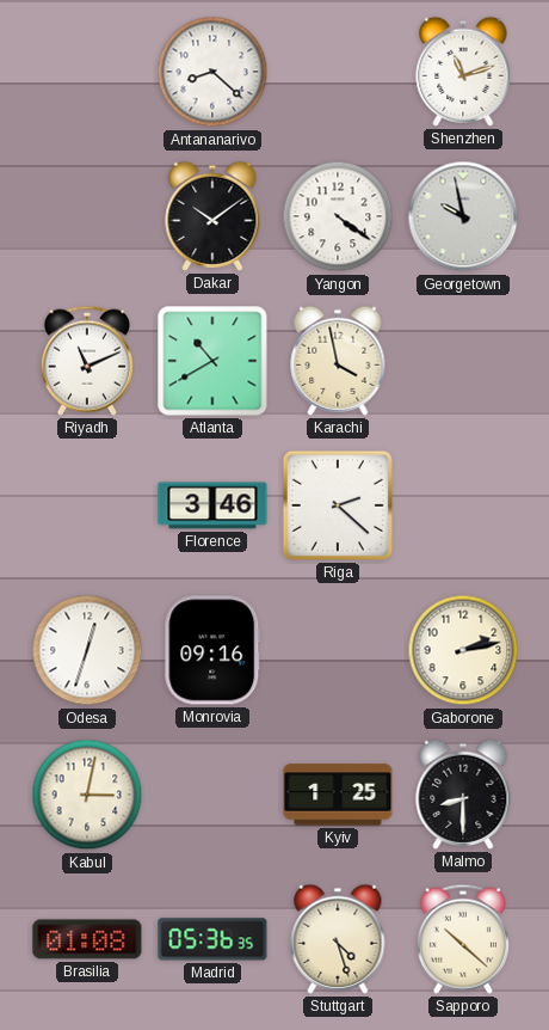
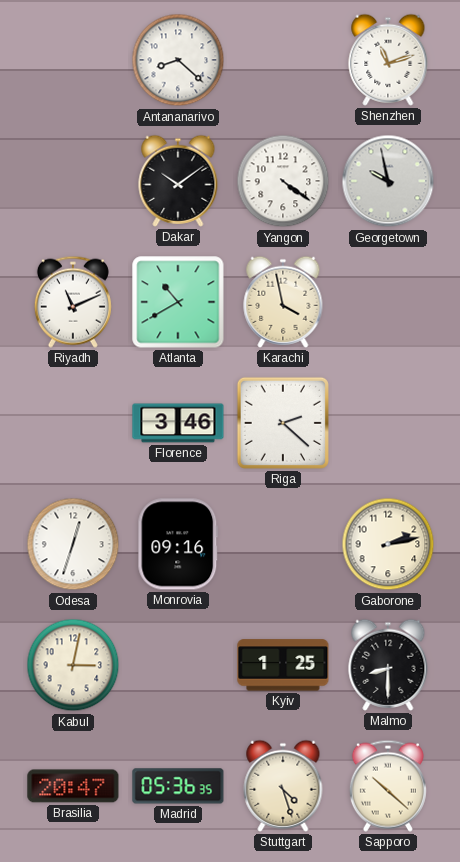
Brasilia: 01:08 -> 20:47 (73, 786)
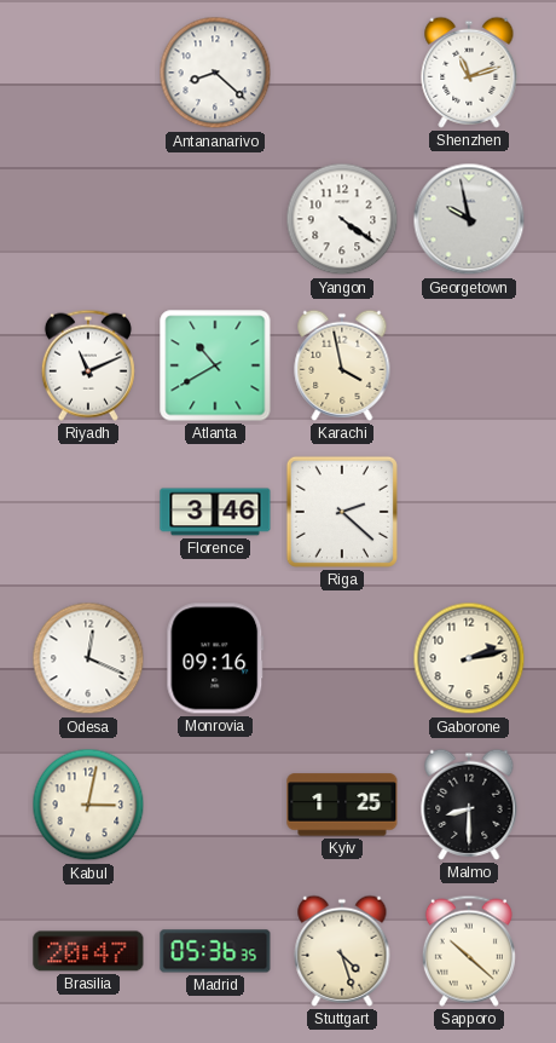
Dakar: 10:09 -> none (178, 181)
Odesa: 12:33 -> 12:19 (88, 658)
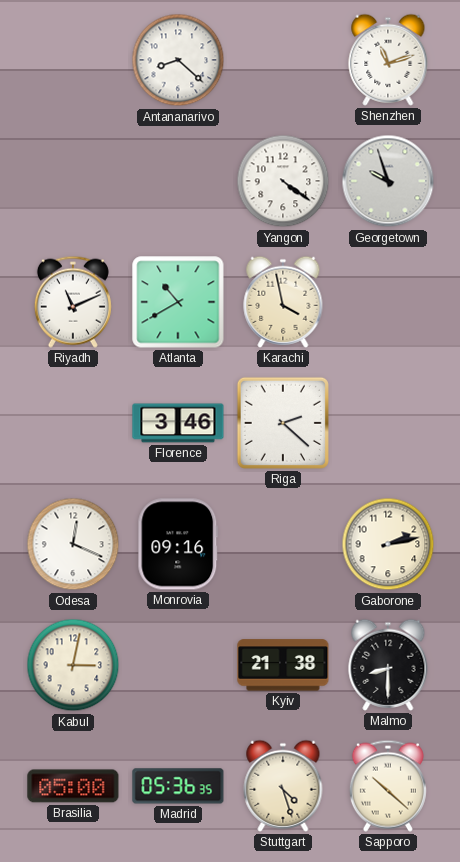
Georgetown: 9:58 -> 9:57 (388, 181)
Kyiv: 1:25 -> 21:38 (283, 665)
Brasilia: 20:47 -> 05:00 (73, 786)
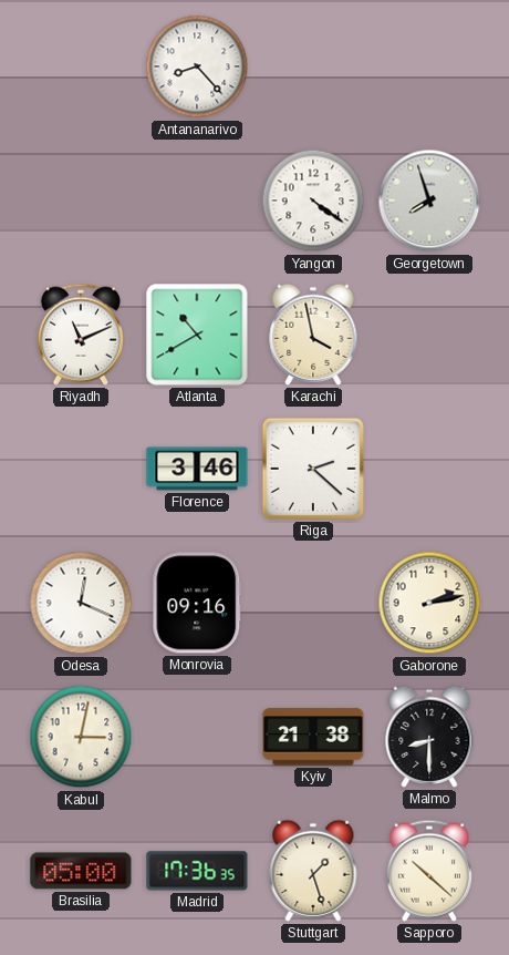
Antananarivo: 8:22 -> 8:23 (197, 66)
Shenzhen: 11:12 -> none (388, 60)
Georgetown: 9:57 -> 7:57 (429, 201)
Madrid: 05:36 -> 17:36 (197, 871)
Stuttgart: 4:27 -> 1:27 (313, 871)
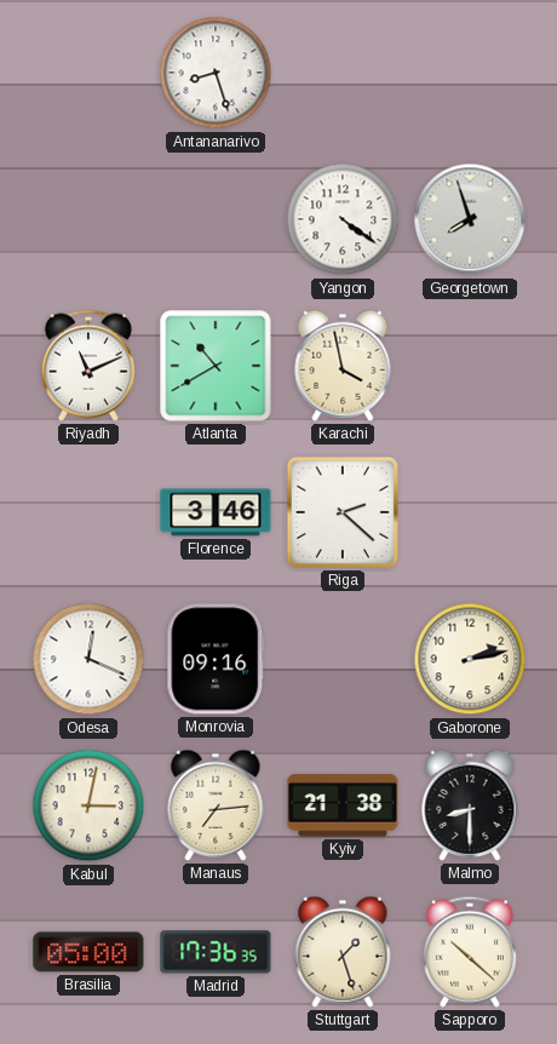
Antananarivo: 8:23 -> 8:27 (216, 73)
Manaus: none -> 7:14 (216, 805)
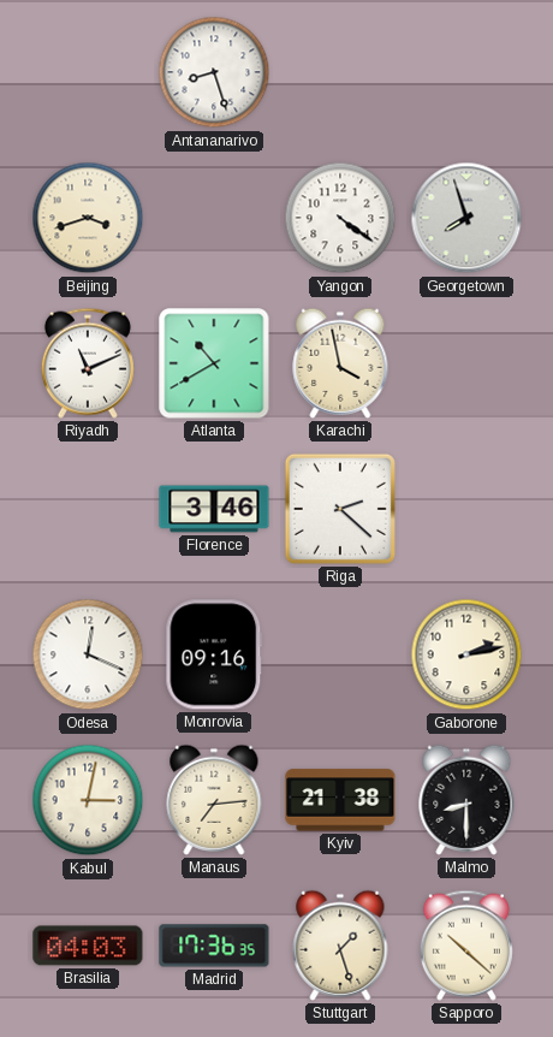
Beijing: none -> 3:42 (88, 218)
Brasilia: 05:00 -> 04:03 (88, 946)
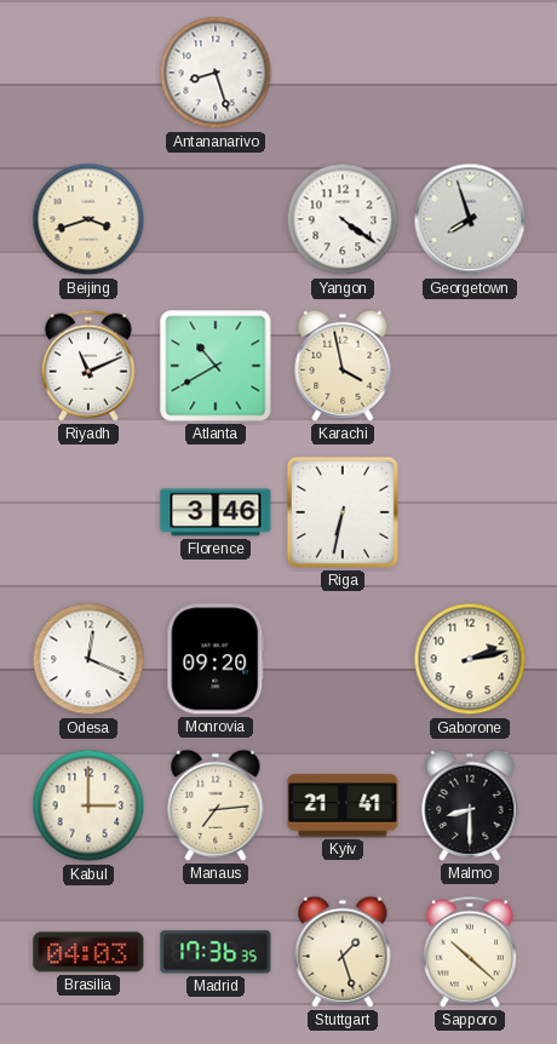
Riga: 2:22 -> 6:32 (343, 512)
Monrovia: 09:16 -> 09:20 (216, 659)
Kabul: 3:02 -> 3:00 (88, 805)
Kyiv: 21:38 -> 21:41 (343, 805)
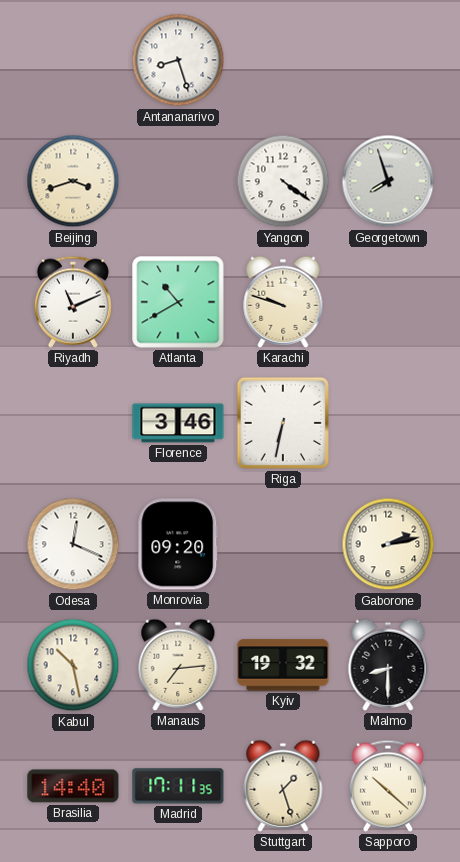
Karachi: 3:58 -> 9:48 (283, 302)
Kabul: 3:00 -> 10:28 (73, 665)
Kyiv: 21:41 -> 19:32 (283, 665)
Brasilia: 04:03 -> 14:40 (73, 786)
Madrid: 17:36 -> 17:11 (178, 786)
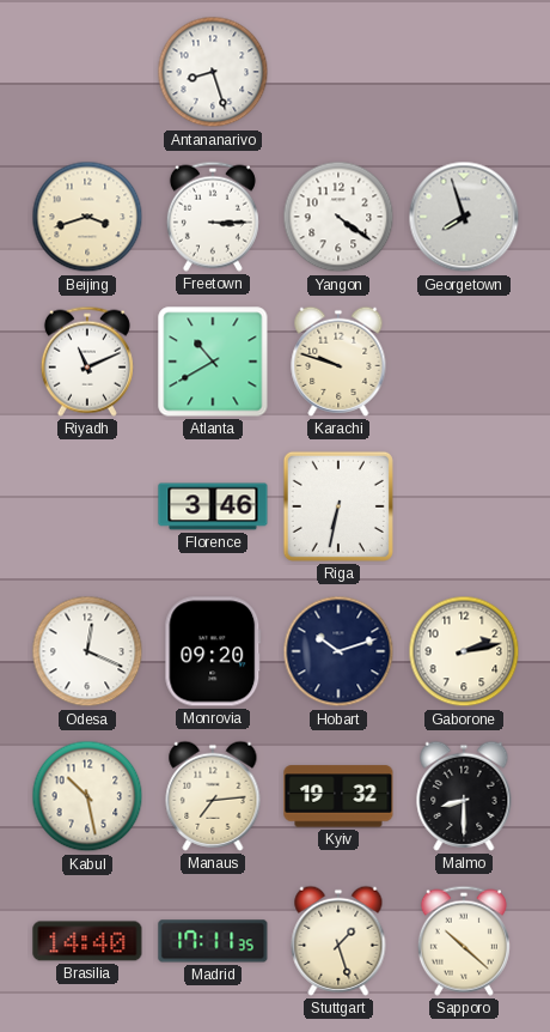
Freetown: none -> 3:15 (213, 217)
Hobart: none -> 10:12 (338, 651)
